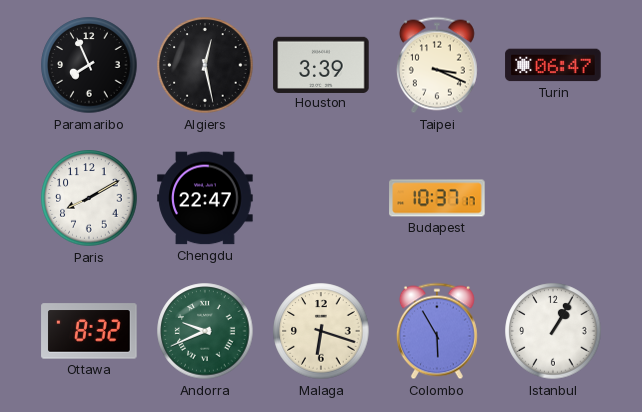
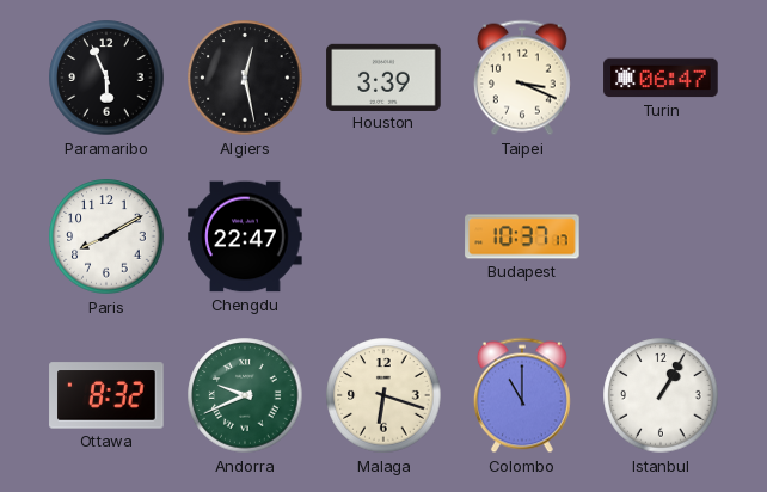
Paramaribo: 7:56 -> 5:56 (106, 78)
Colombo: 5:55 -> 11:00 (522, 395)
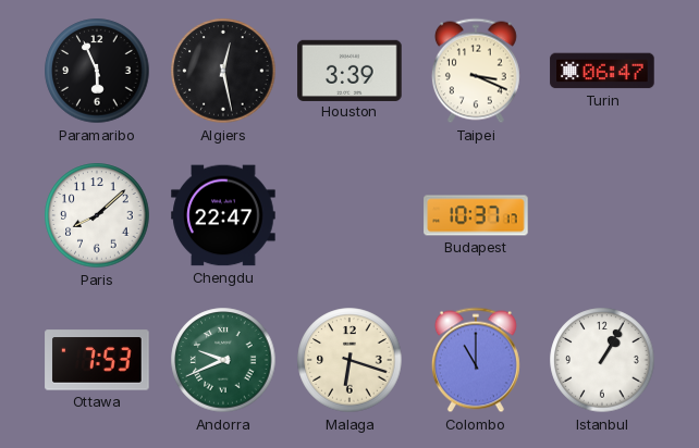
Paris: 8:10 -> 8:08 (97, 215)
Ottawa: 8:32 -> 7:53 (97, 360)
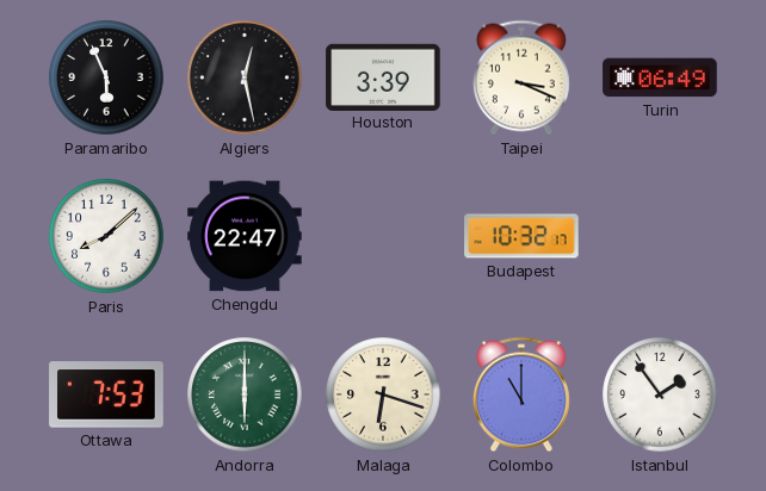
Turin: 06:47 -> 06:49 (660, 77)
Budapest: 10:37 -> 10:32 (521, 236)
Andorra: 9:41 -> 6:00 (245, 394)
Istanbul: 1:05 -> 1:54 (660, 394)
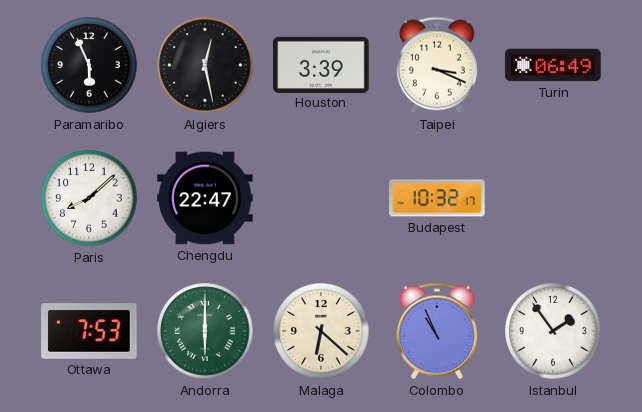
Malaga: 6:18 -> 6:22 (321, 331)
Colombo: 11:00 -> 10:56 (437, 331)
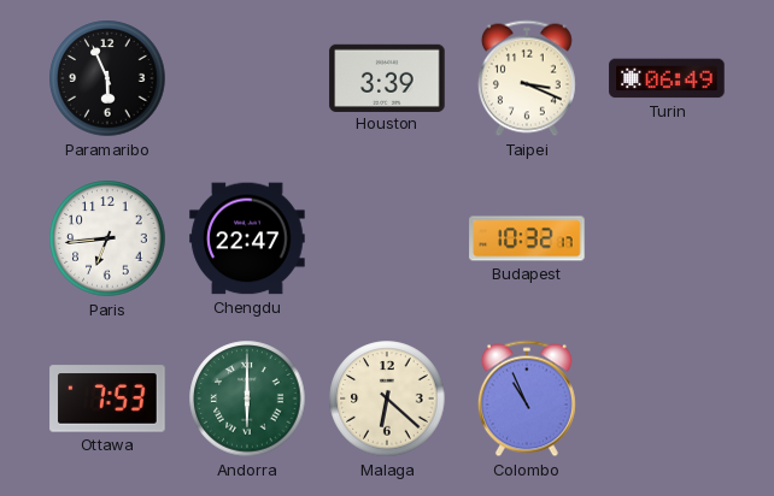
Algiers: 12:28 -> none (205, 65)
Paris: 8:08 -> 6:44 (107, 238)
Istanbul: 1:54 -> none (553, 331)
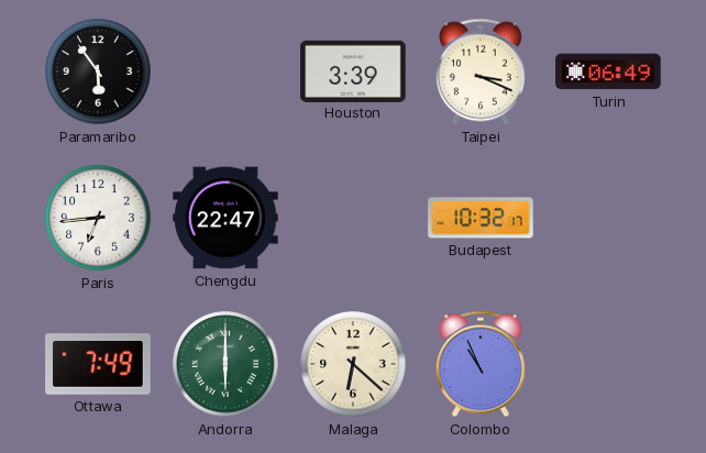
Paramaribo: 5:56 -> 5:54 (98, 71)
Ottawa: 7:53 -> 7:49 (98, 364)
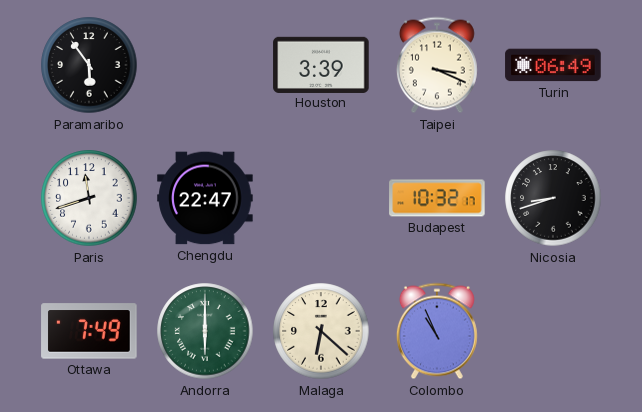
Paris: 6:44 -> 11:42 (89, 198)
Nicosia: none -> 8:42 (553, 198)
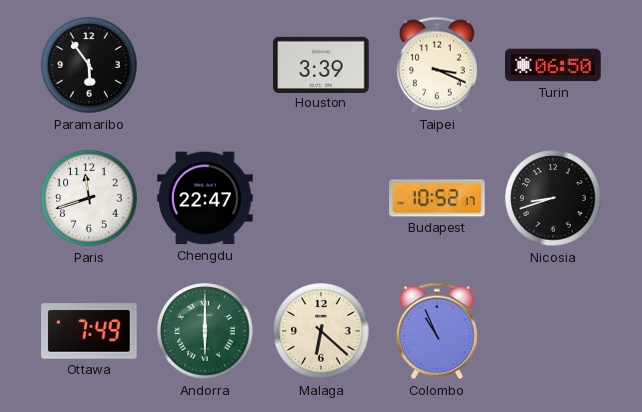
Turin: 06:49 -> 06:50 (553, 65)
Budapest: 10:32 -> 10:52 (437, 198)
